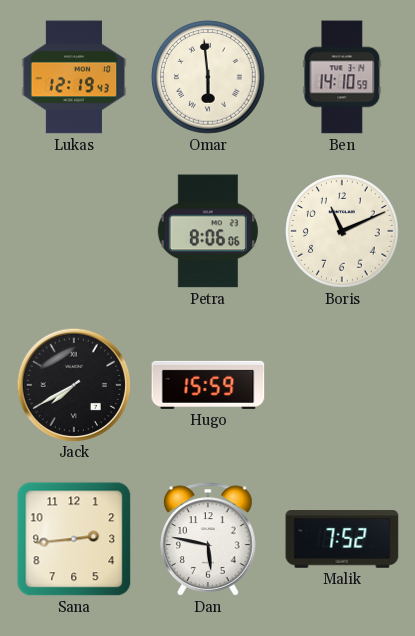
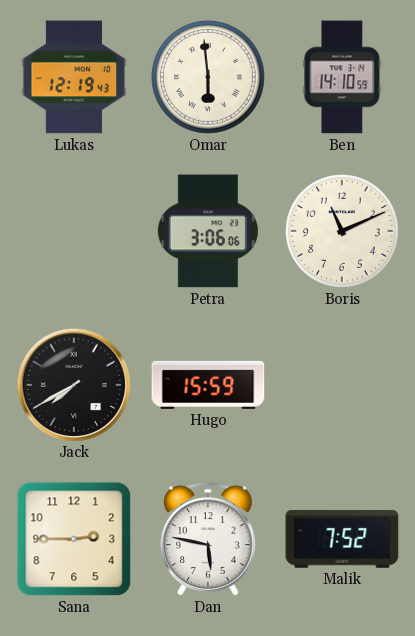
Petra: 8:06 -> 3:06 (208, 231)
Sana: 2:44 -> 2:45 (74, 539)
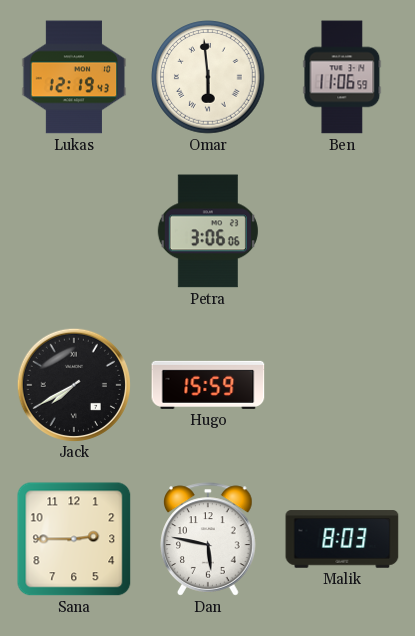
Ben: 14:10 -> 11:06 (342, 77)
Boris: 11:11 -> none (342, 231)
Malik: 7:52 -> 8:03 (342, 539)
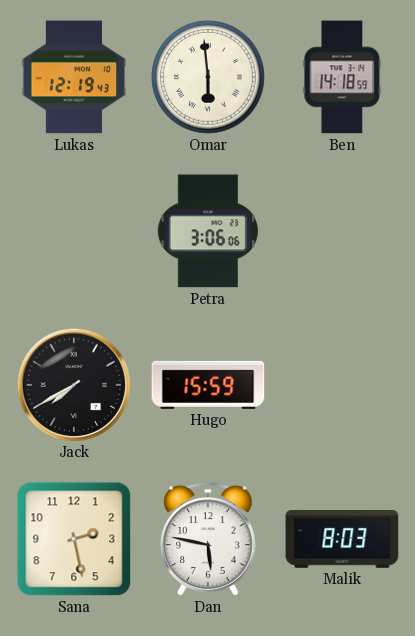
Ben: 11:06 -> 14:18 (342, 77)
Sana: 2:45 -> 2:28 (74, 539)
